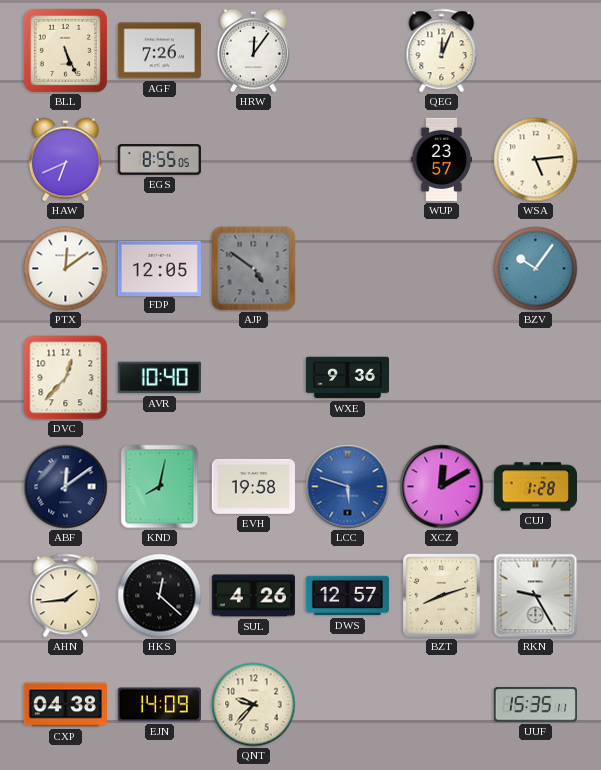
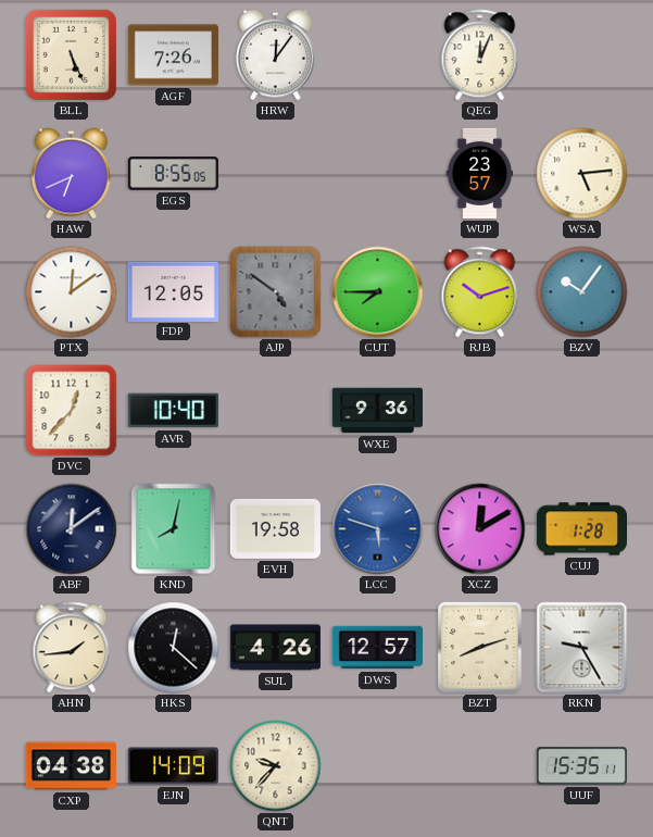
CUT: none -> 7:45 (378, 292)
RJB: none -> 10:12 (480, 292)
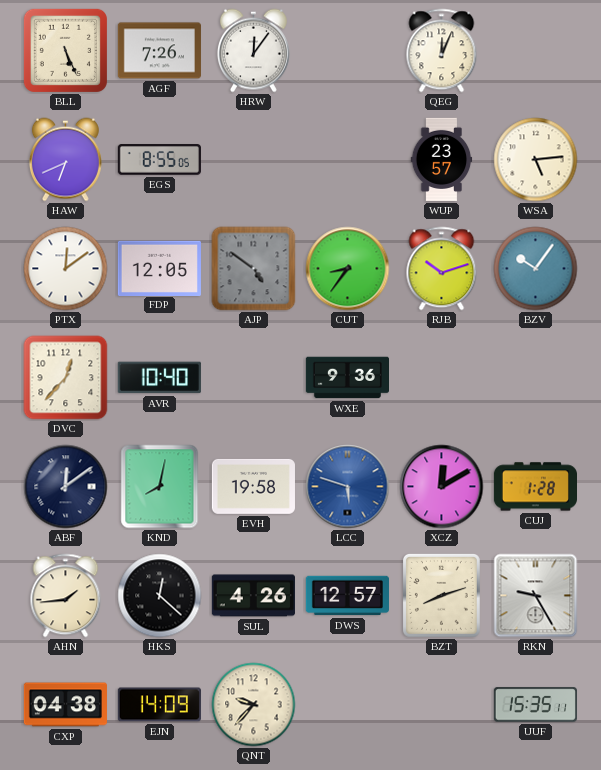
CUT: 7:45 -> 8:36 (348, 269)
